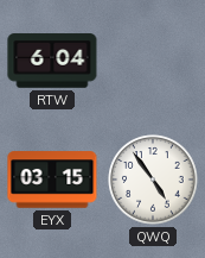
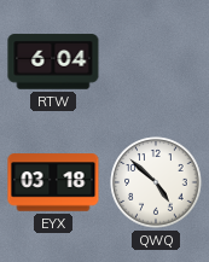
EYX: 03:15 -> 03:18 (53, 182)
QWQ: 4:54 -> 4:52 (156, 182)
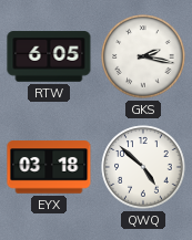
RTW: 6:04 -> 6:05 (49, 56)
GKS: none -> 2:17 (143, 56)
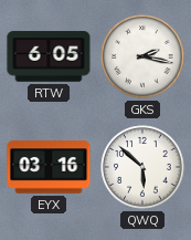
EYX: 03:18 -> 03:16 (49, 167)
QWQ: 4:52 -> 5:52 (142, 167)
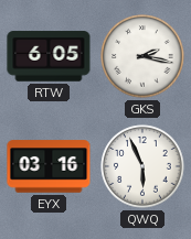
QWQ: 5:52 -> 5:56 (142, 166)
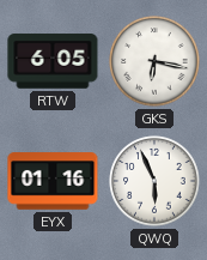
GKS: 2:17 -> 6:17 (154, 61)
EYX: 03:16 -> 01:16 (53, 181)
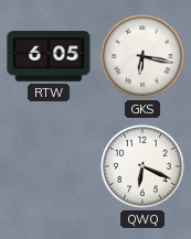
EYX: 01:16 -> none (53, 181)
QWQ: 5:56 -> 6:19 (142, 166)
